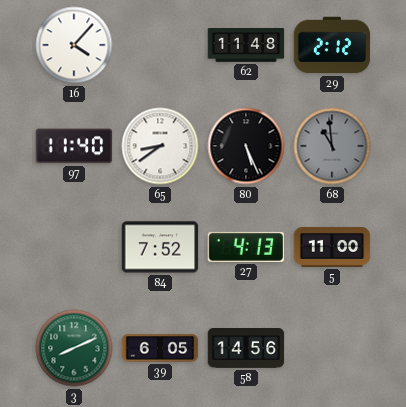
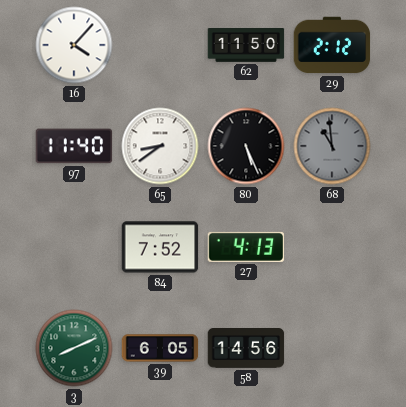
62: 11:48 -> 11:50 (246, 46)
5: 11:00 -> none (332, 247)
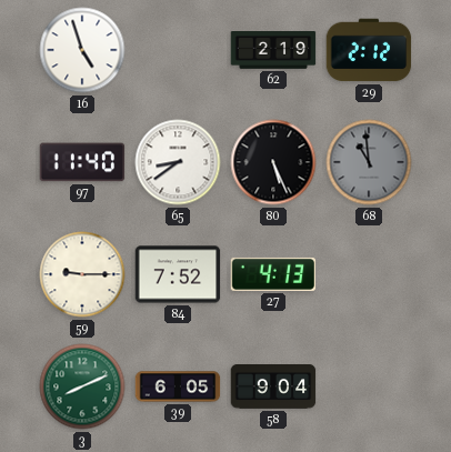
16: 4:07 -> 4:57 (82, 50)
62: 11:50 -> 2:19 (273, 51)
59: none -> 9:15 (82, 274)
58: 14:56 -> 9:04 (273, 388)
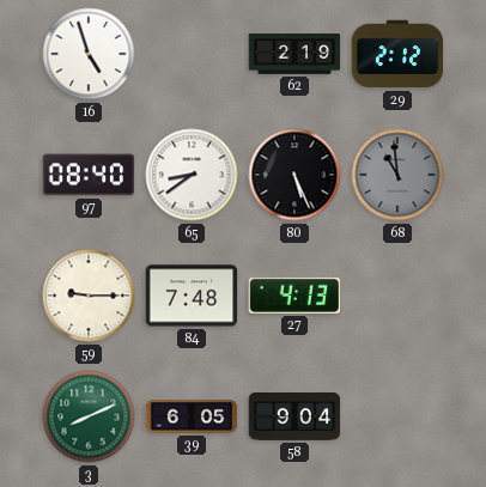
97: 11:40 -> 08:40 (89, 175)
84: 7:52 -> 7:48 (192, 296)
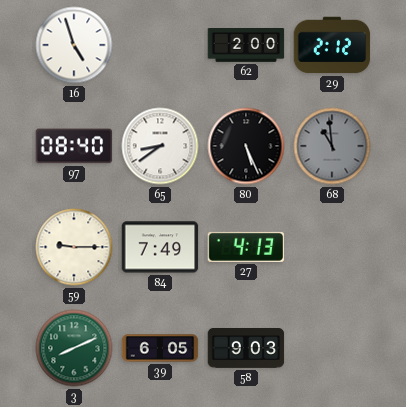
62: 2:19 -> 2:00 (246, 46)
84: 7:48 -> 7:49 (160, 247)
58: 9:04 -> 9:03 (246, 349)
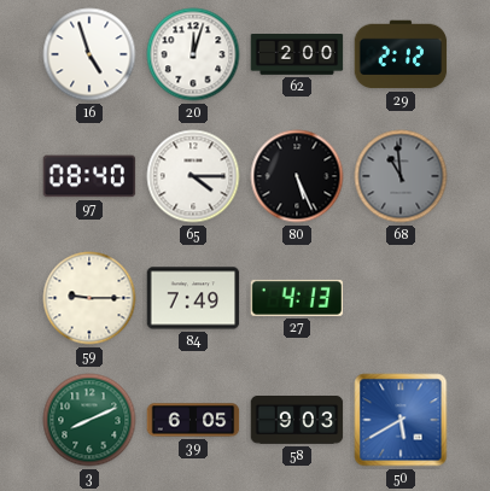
20: none -> 12:03 (193, 54)
65: 8:39 -> 4:15 (193, 176)
50: none -> 5:40 (401, 420)
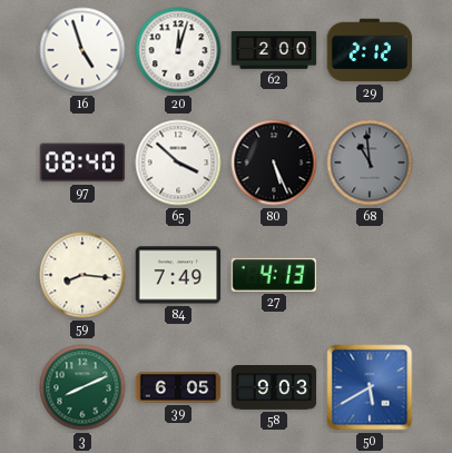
65: 4:15 -> 3:52 (178, 163)
59: 9:15 -> 8:16 (82, 275)
